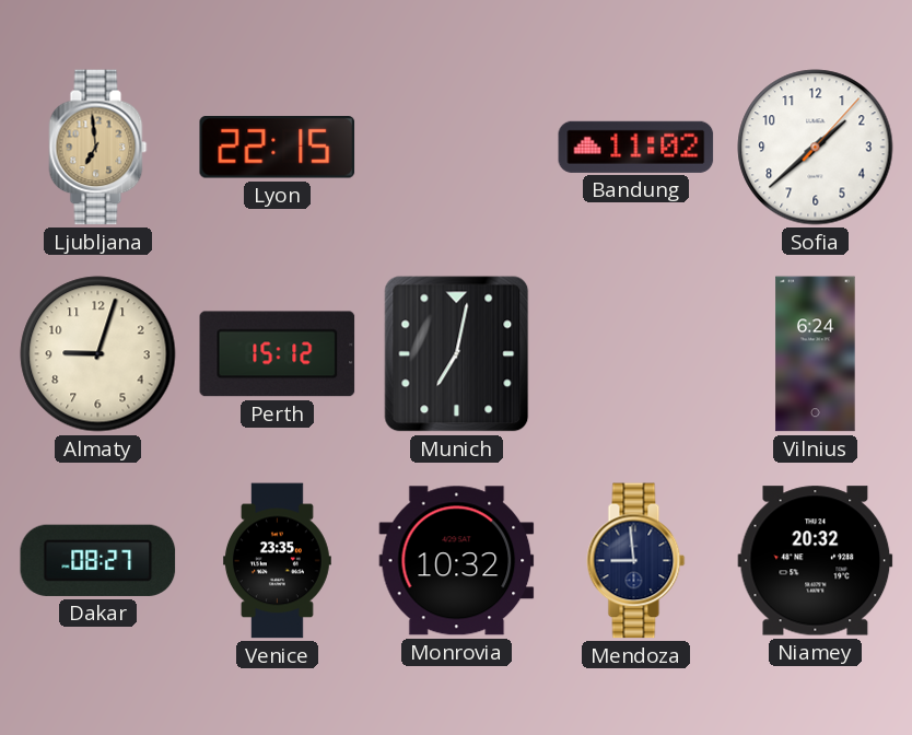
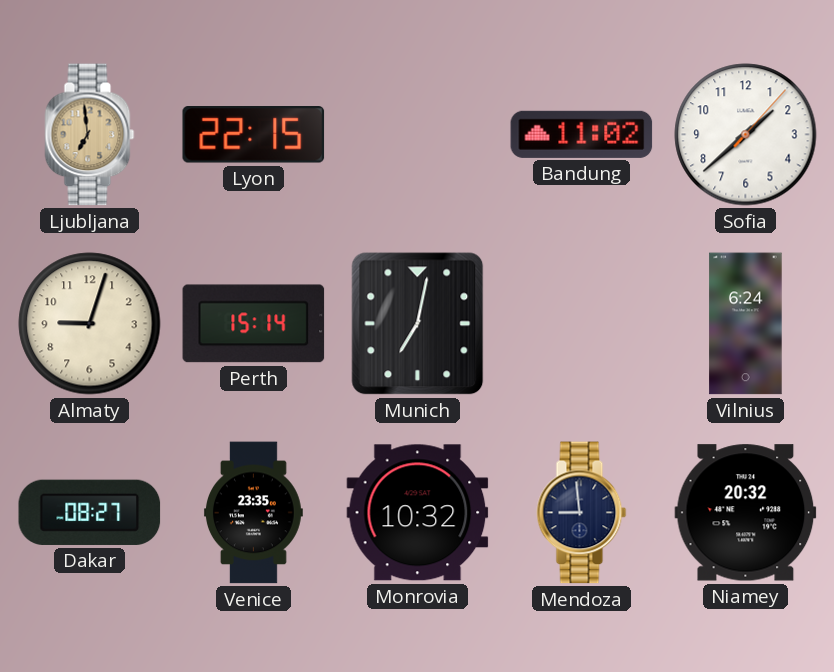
Perth: 15:12 -> 15:14 (254, 324)
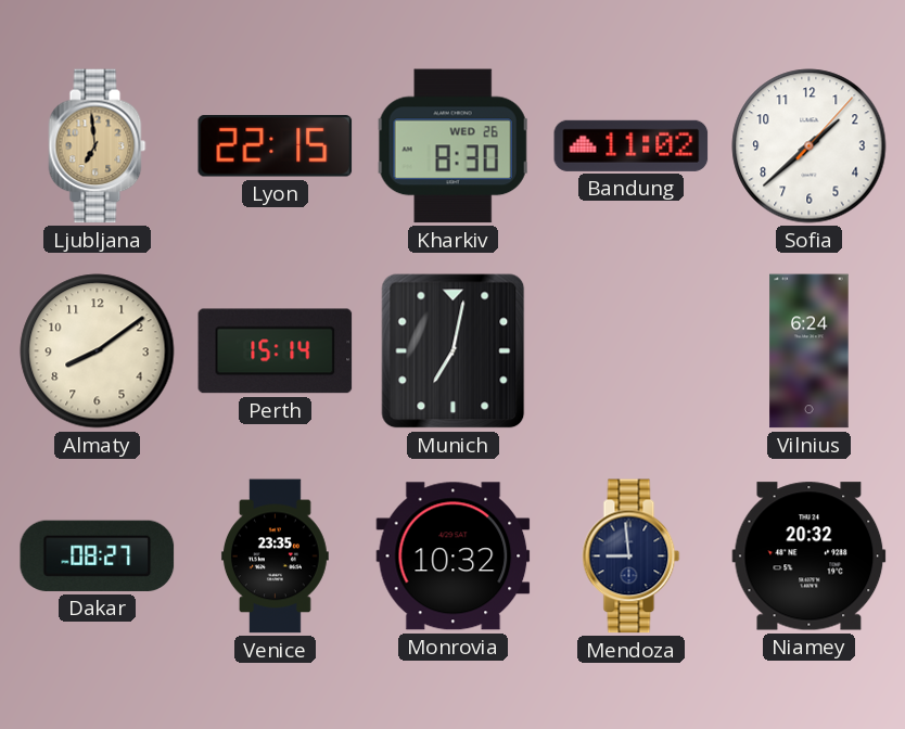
Kharkiv: none -> 8:30 (452, 146)
Almaty: 9:03 -> 8:09 (98, 351)
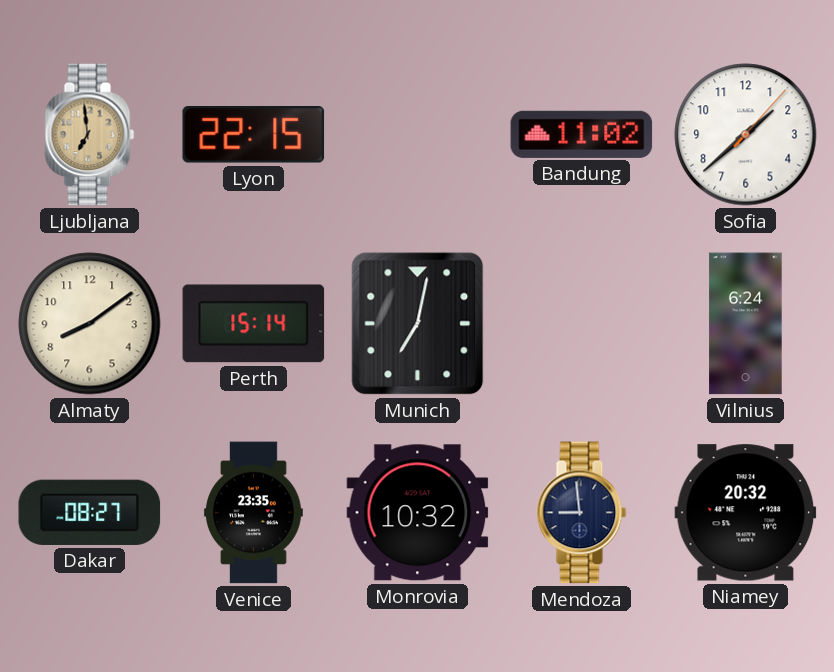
Kharkiv: 8:30 -> none (452, 146)
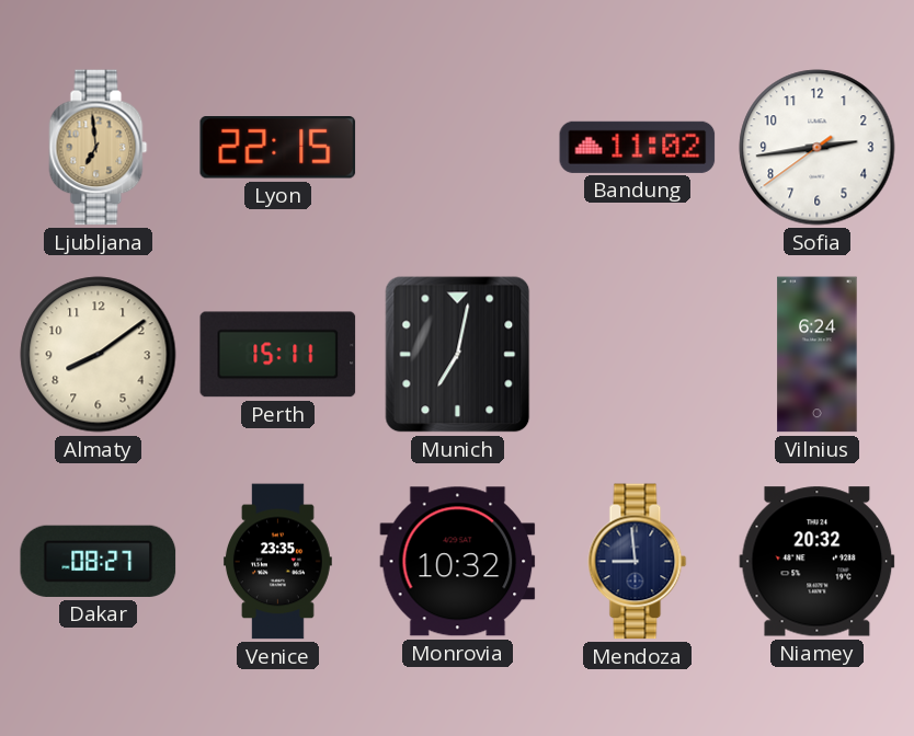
Sofia: 1:38 -> 2:43 (818, 148)
Perth: 15:14 -> 15:11 (278, 355)
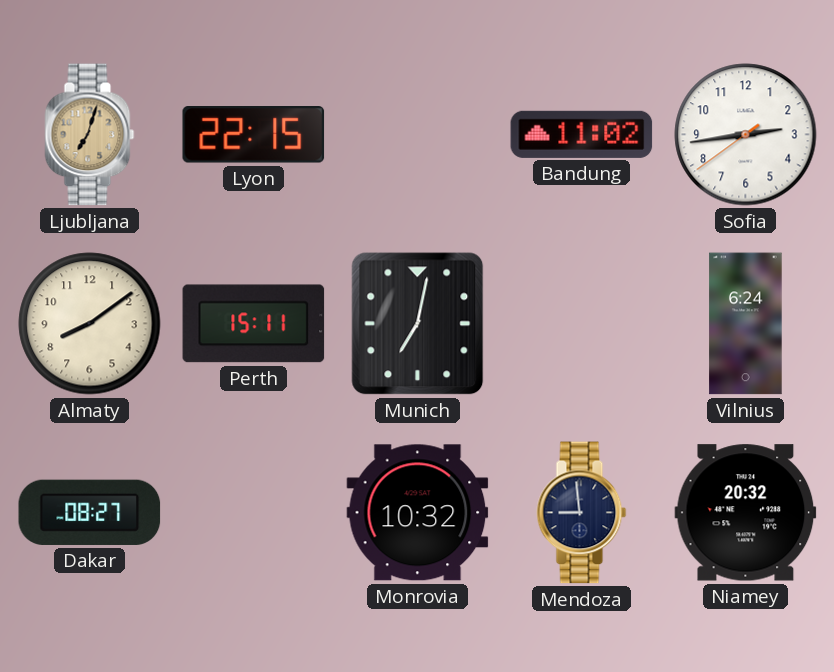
Ljubljana: 6:59 -> 7:03 (90, 135)
Venice: 23:35 -> none (277, 562)
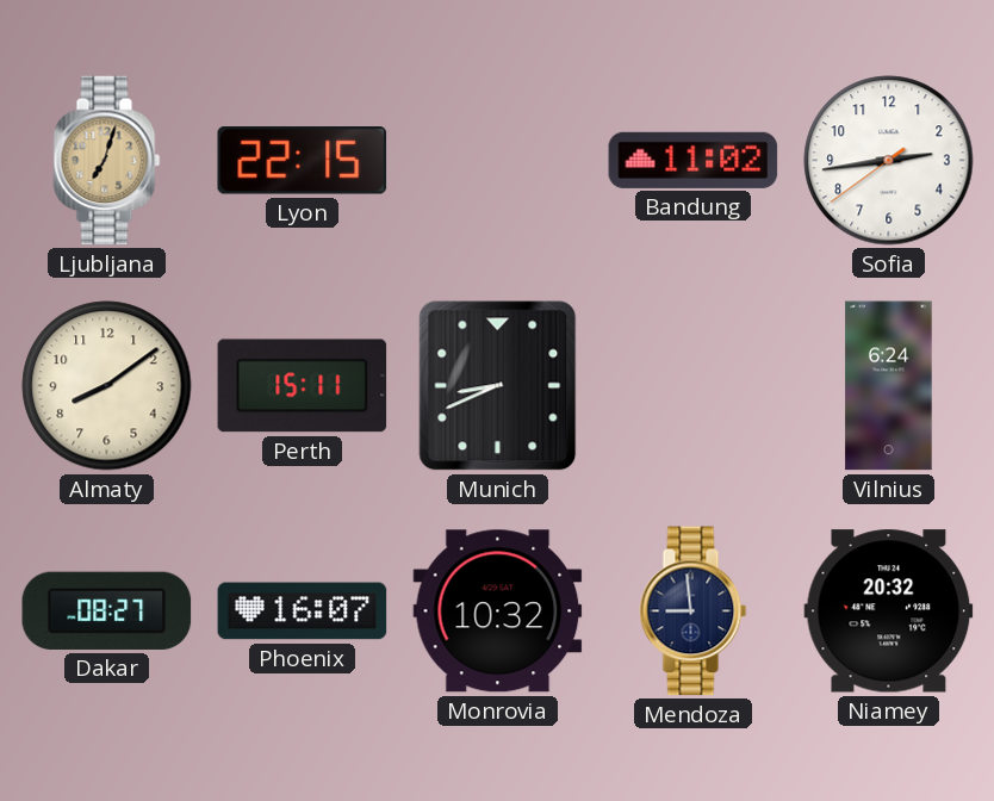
Munich: 7:02 -> 8:41 (498, 386)
Phoenix: none -> 16:07 (303, 611)
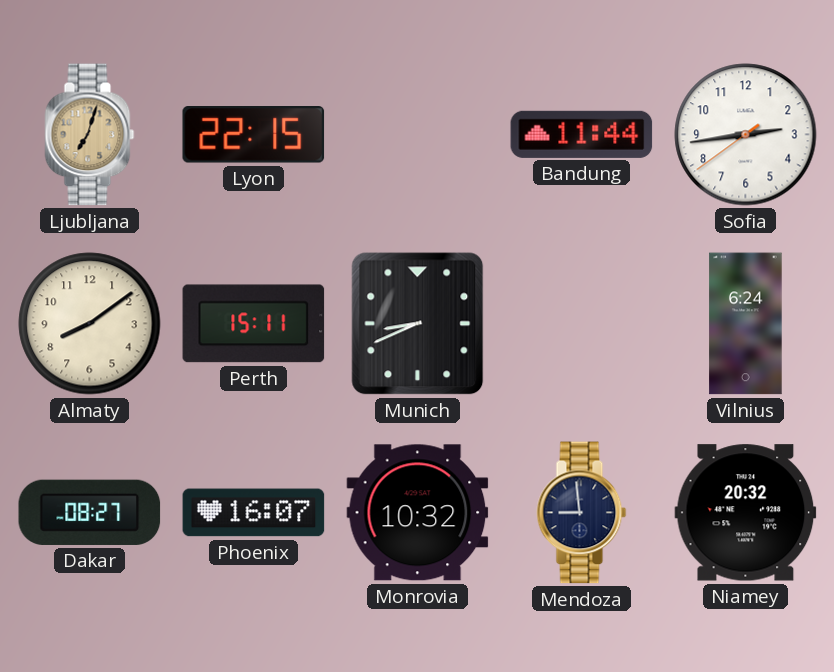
Bandung: 11:02 -> 11:44 (582, 134)
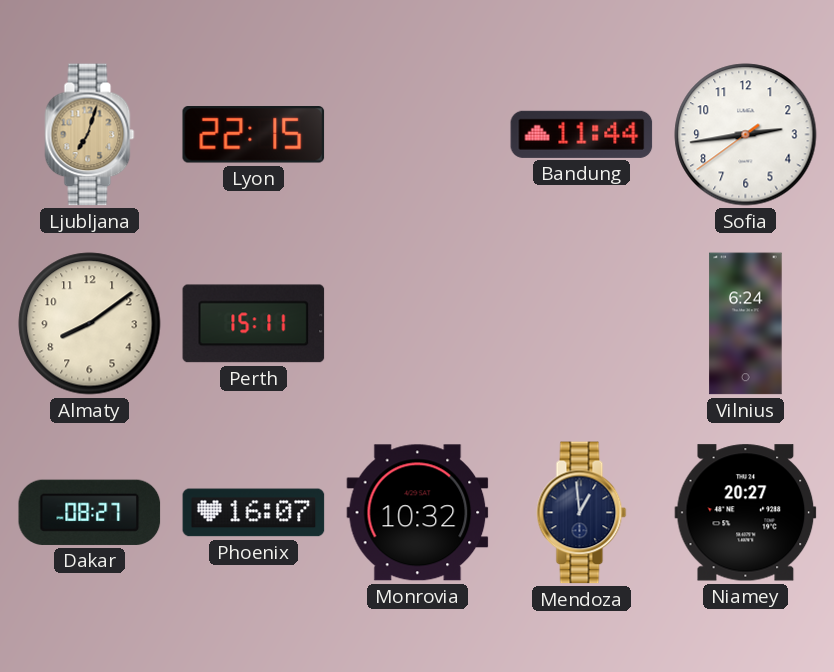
Munich: 8:41 -> none (418, 324)
Mendoza: 8:59 -> 12:59 (582, 513)
Niamey: 20:32 -> 20:27 (746, 513)
